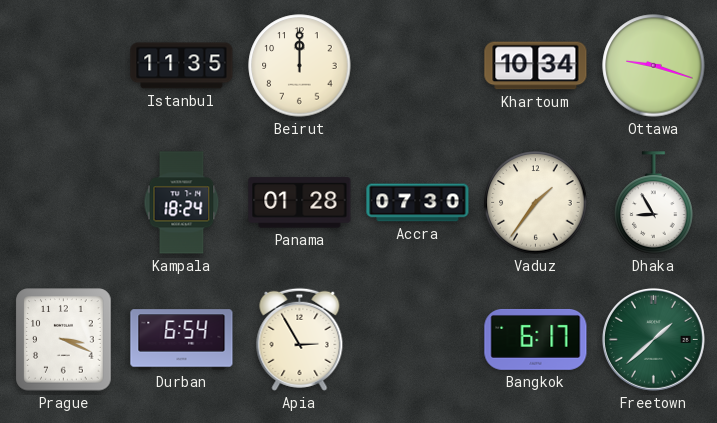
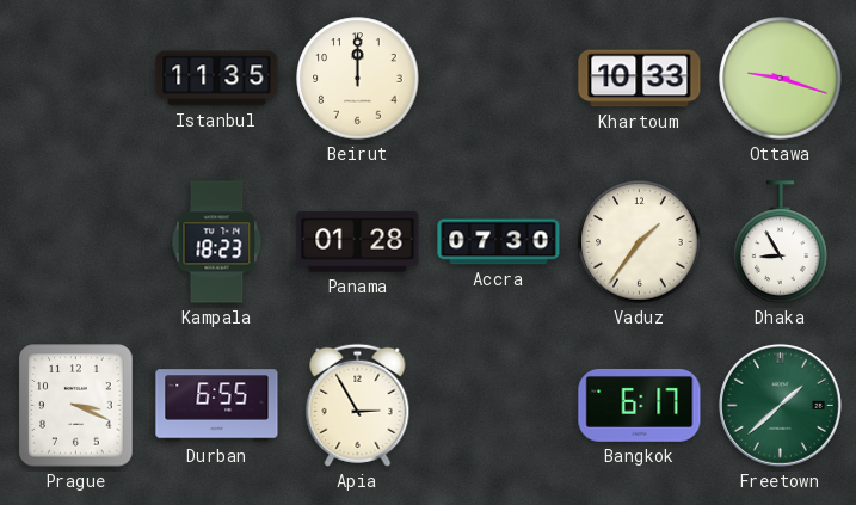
Khartoum: 10:34 -> 10:33 (640, 79)
Kampala: 18:24 -> 18:23 (217, 242)
Durban: 6:54 -> 6:55 (217, 406)
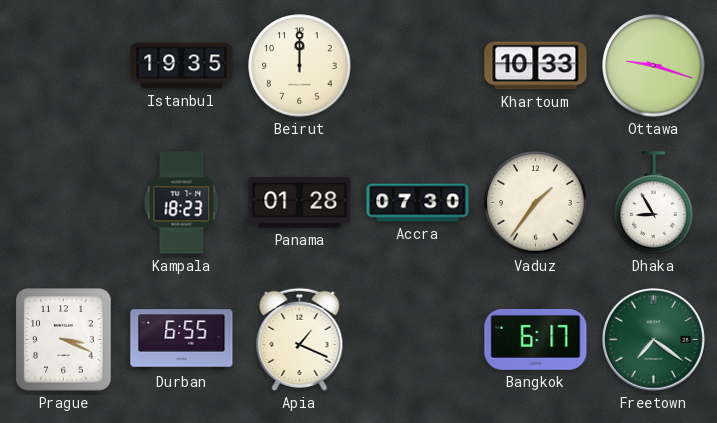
Istanbul: 11:35 -> 19:35 (182, 66)
Apia: 2:55 -> 1:19 (300, 339)
Freetown: 1:38 -> 7:21 (653, 339)
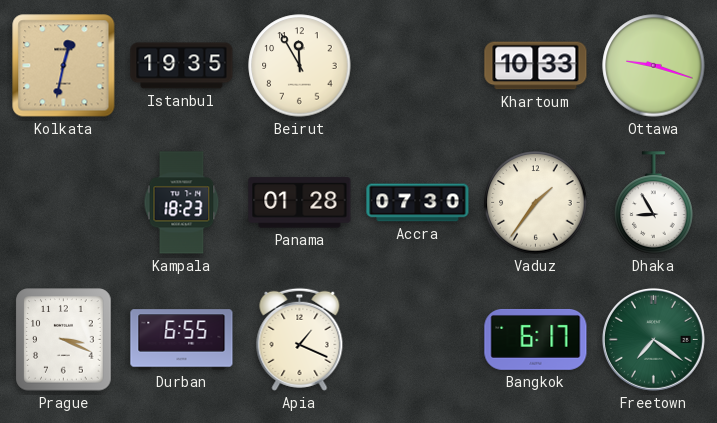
Kolkata: none -> 12:32 (64, 66)
Beirut: 12:00 -> 11:55 (300, 66)
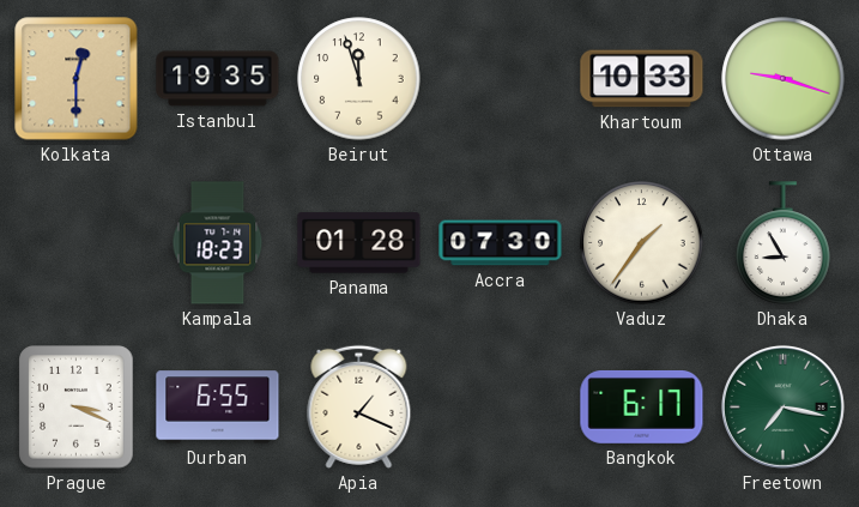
Kolkata: 12:32 -> 12:30 (77, 79)
Beirut: 11:55 -> 11:57 (359, 79)
Freetown: 7:21 -> 7:17 (782, 406)
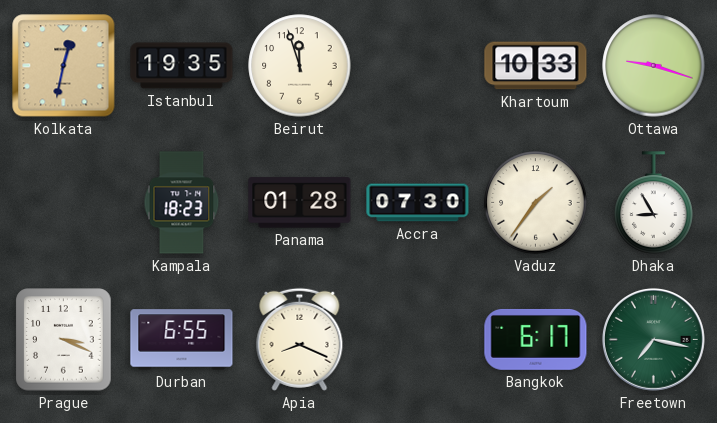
Kolkata: 12:30 -> 12:32 (64, 66)
Apia: 1:19 -> 8:19 (300, 339)
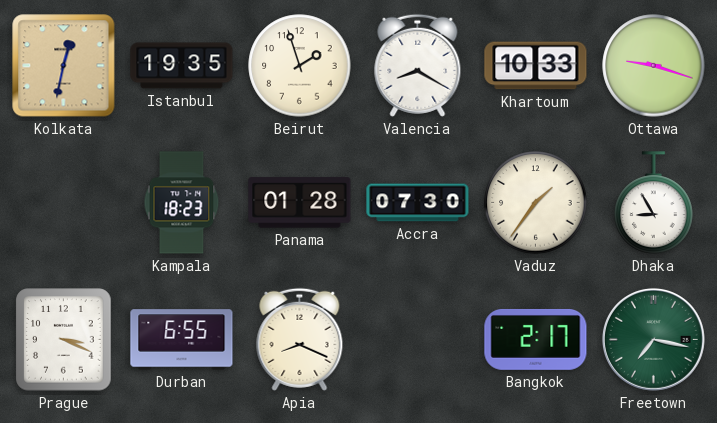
Beirut: 11:57 -> 1:57 (300, 66)
Valencia: none -> 8:20 (418, 65)
Bangkok: 6:17 -> 2:17 (536, 339)
